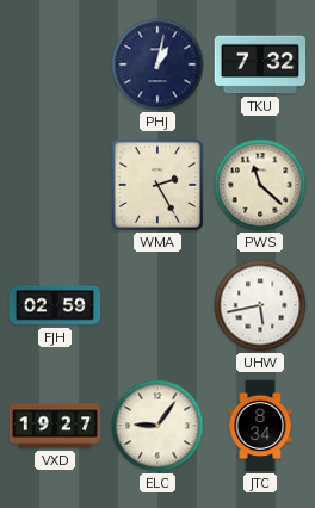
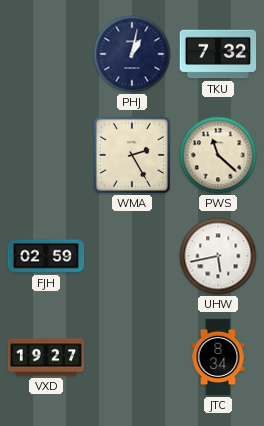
ELC: 9:06 -> none (157, 426)
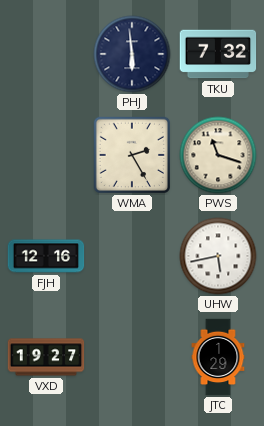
PHJ: 1:02 -> 5:59 (132, 54)
PWS: 11:22 -> 11:18 (218, 155)
FJH: 02:59 -> 12:16 (46, 256)
JTC: 8:34 -> 1:29 (218, 357)
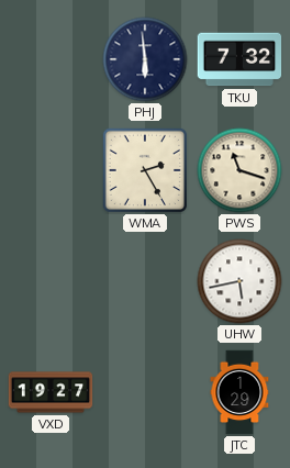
FJH: 12:16 -> none (46, 256)
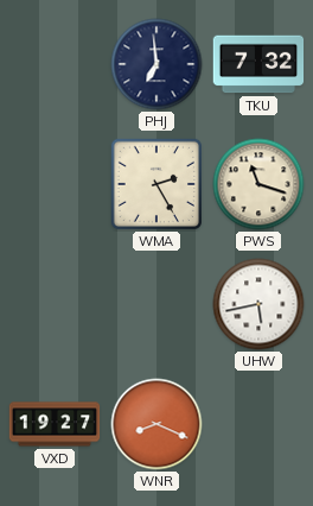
PHJ: 5:59 -> 6:59 (156, 64)
WNR: none -> 8:19 (156, 424)
JTC: 1:29 -> none (239, 392)
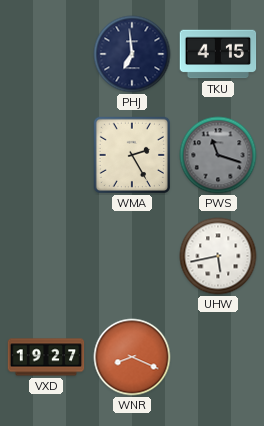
TKU: 7:32 -> 4:15 (218, 54)
PWS dial: cream -> grey (218, 155)
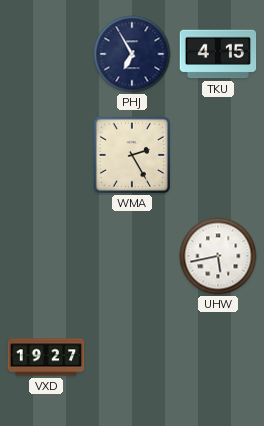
PHJ: 6:59 -> 6:55 (132, 54)
PWS: 11:18 -> none (218, 155)
WNR: 8:19 -> none (132, 357)
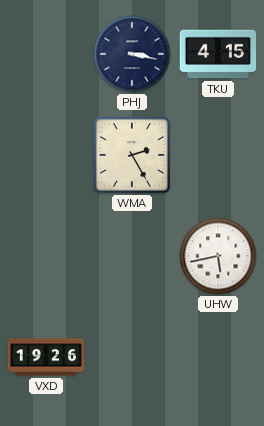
PHJ: 6:55 -> 3:17 (132, 54)
VXD: 19:27 -> 19:26 (46, 357)
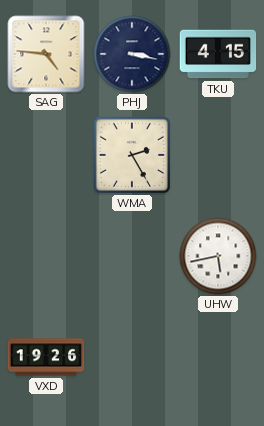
SAG: none -> 4:46 (46, 54)
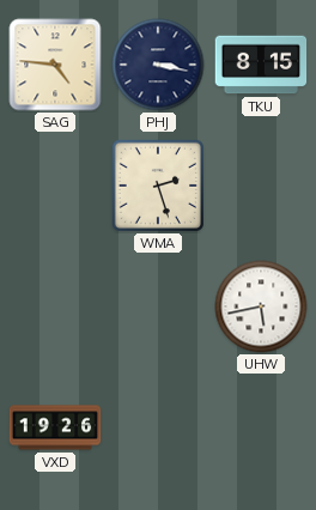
TKU: 4:15 -> 8:15 (261, 65)
WMA: 2:25 -> 2:27 (157, 184)
